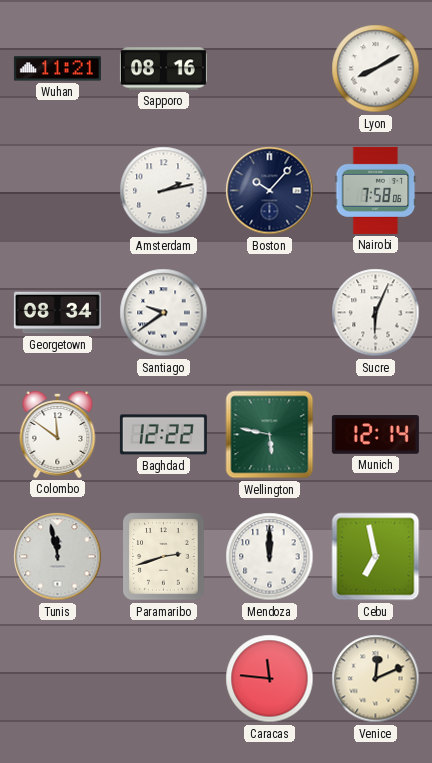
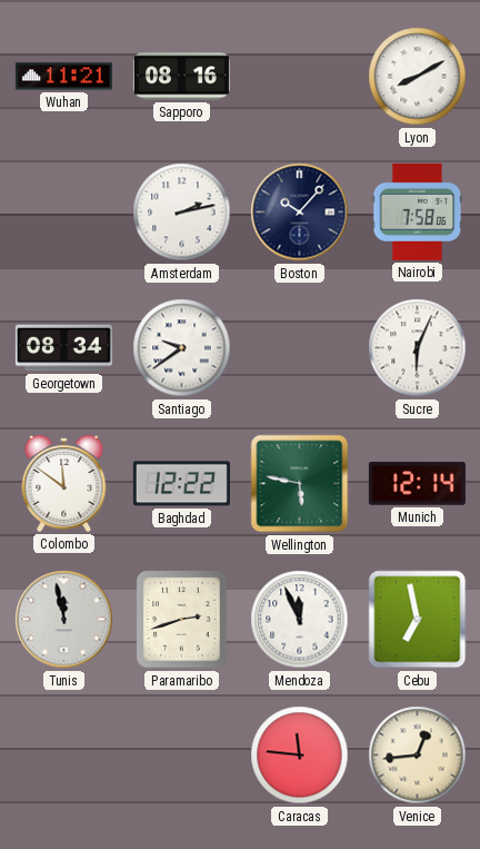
Mendoza: 12:00 -> 11:56 (300, 620)
Venice: 12:11 -> 12:44 (418, 756)
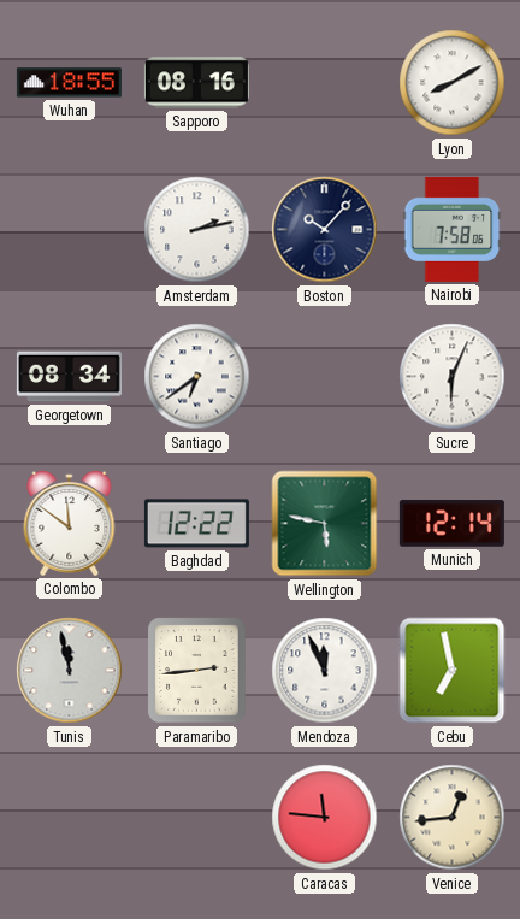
Wuhan: 11:21 -> 18:55 (69, 83)
Santiago: 9:39 -> 6:39 (197, 377)
Paramaribo: 2:42 -> 2:44 (197, 671)
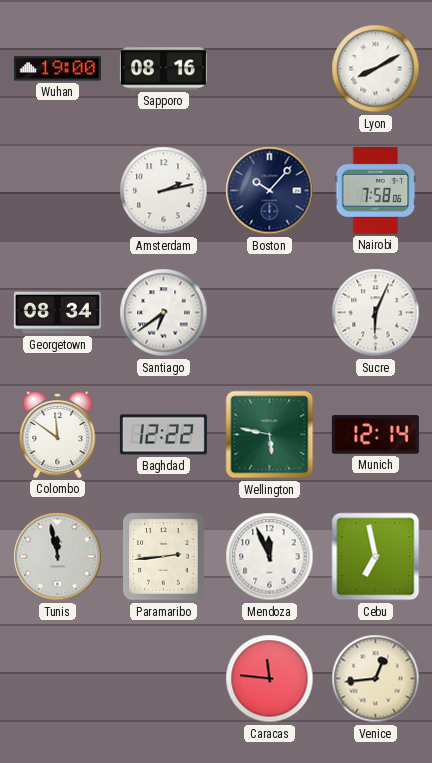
Wuhan: 18:55 -> 19:00 (57, 69)
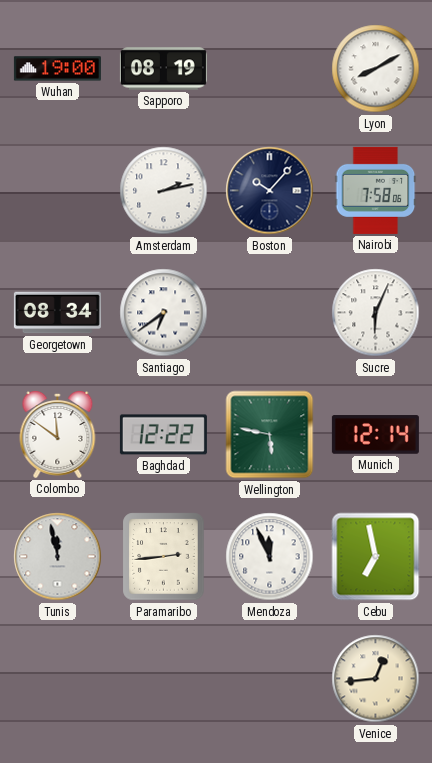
Sapporo: 08:16 -> 08:19 (163, 69)
Caracas: 11:46 -> none (270, 679)
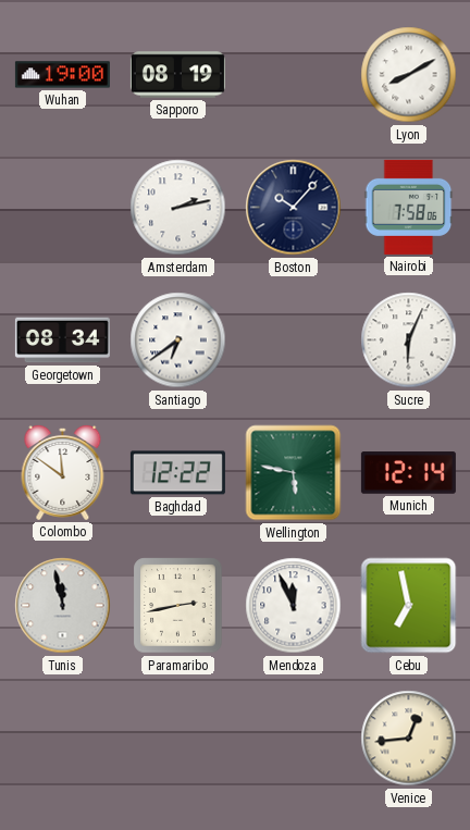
Paramaribo: 2:44 -> 2:43 (178, 606)
